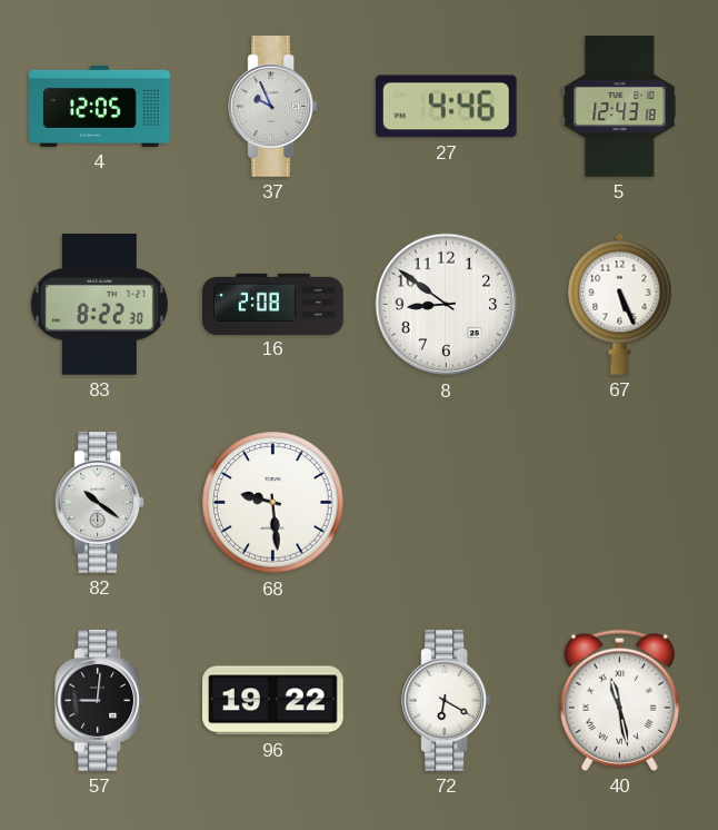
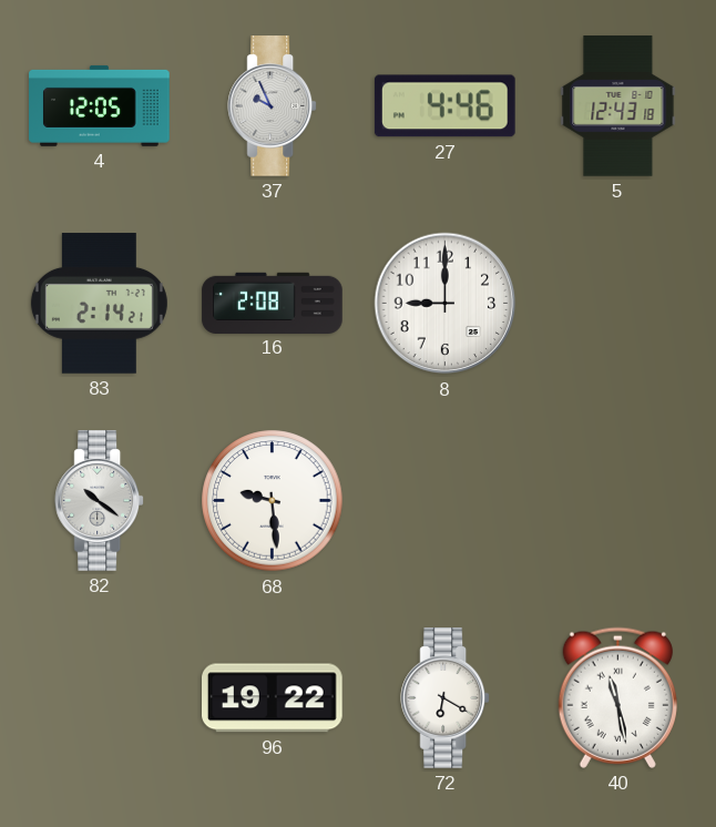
83: 8:22 -> 2:14 (99, 304)
8: 8:51 -> 9:00 (446, 304)
67: 5:26 -> none (620, 304)
57: 9:01 -> none (100, 701)
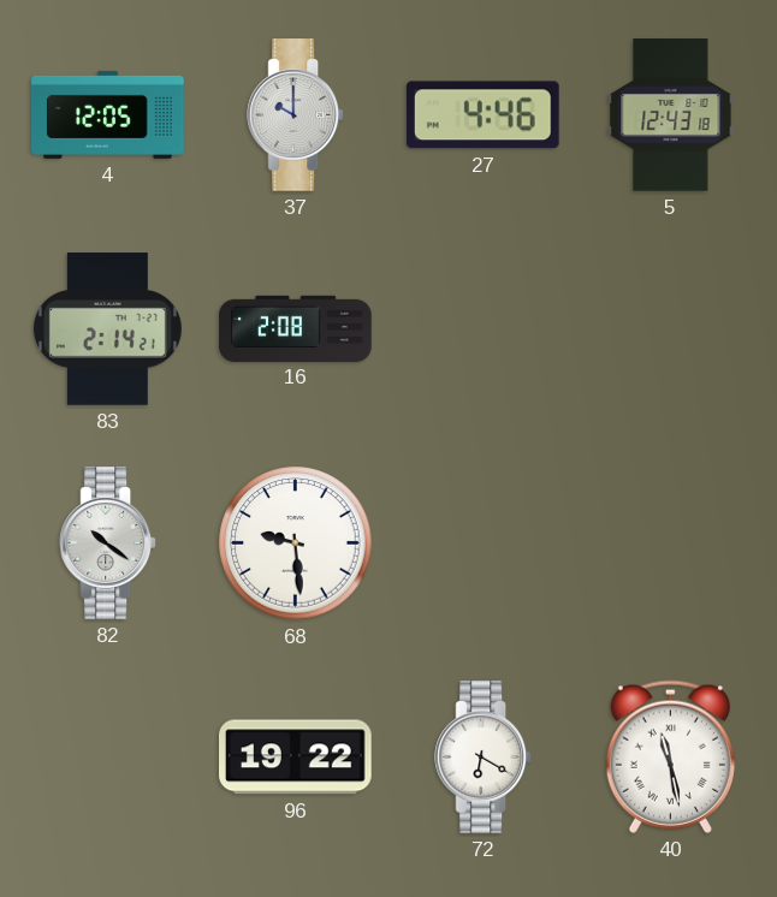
37: 9:56 -> 10:00 (296, 115)
8: 9:00 -> none (446, 304)
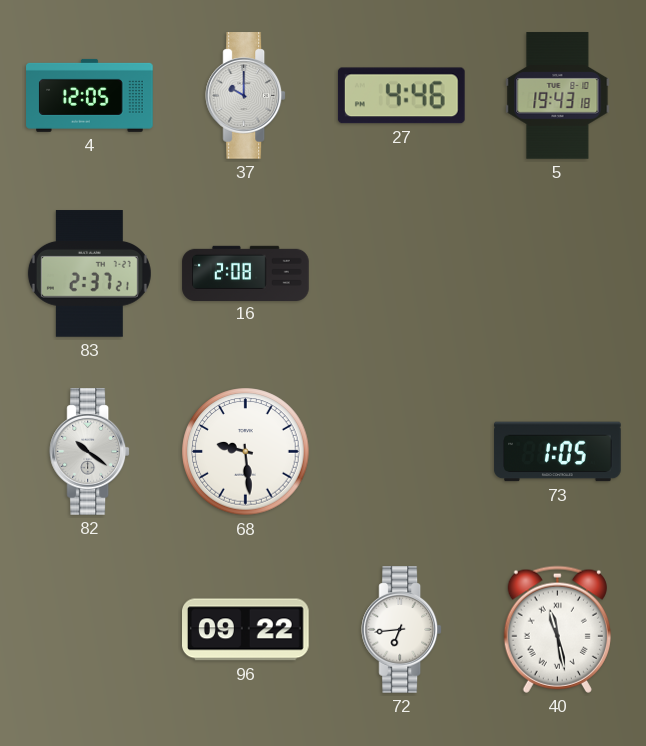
5: 12:43 -> 19:43 (558, 96)
83: 2:14 -> 2:37 (89, 274)
73: none -> 1:05 (558, 452)
96: 19:22 -> 09:22 (246, 630)
72: 6:20 -> 6:44 (402, 630)
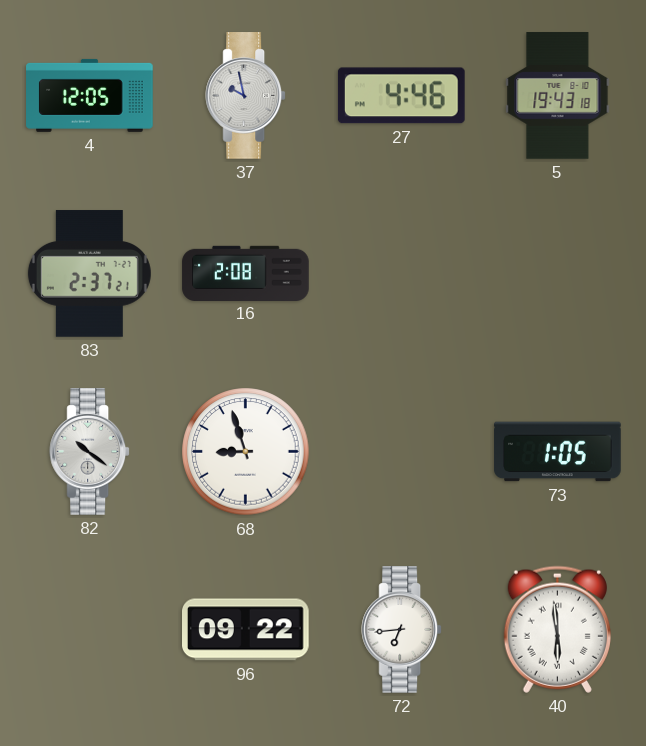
37: 10:00 -> 9:58 (246, 96)
68: 9:29 -> 8:57 (246, 452)
40: 11:28 -> 5:59 (557, 629)
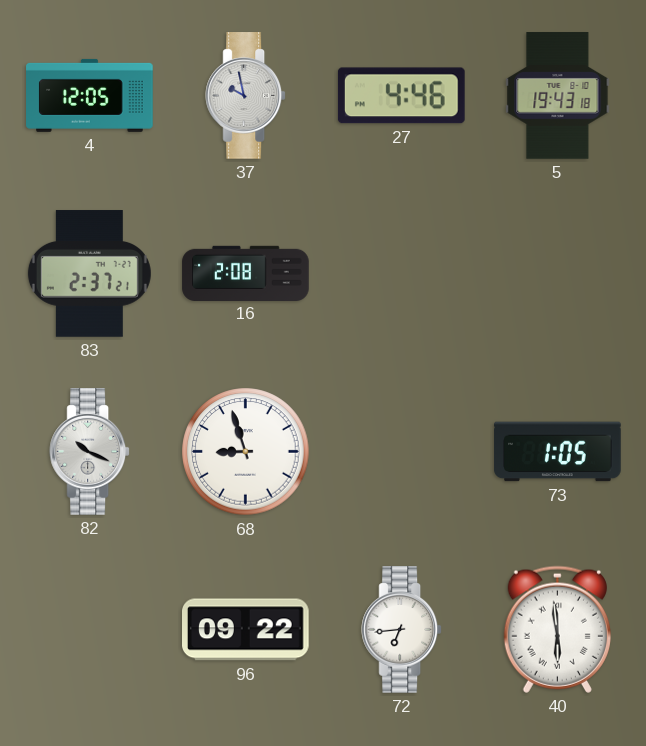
82: 10:21 -> 10:19 (90, 452)
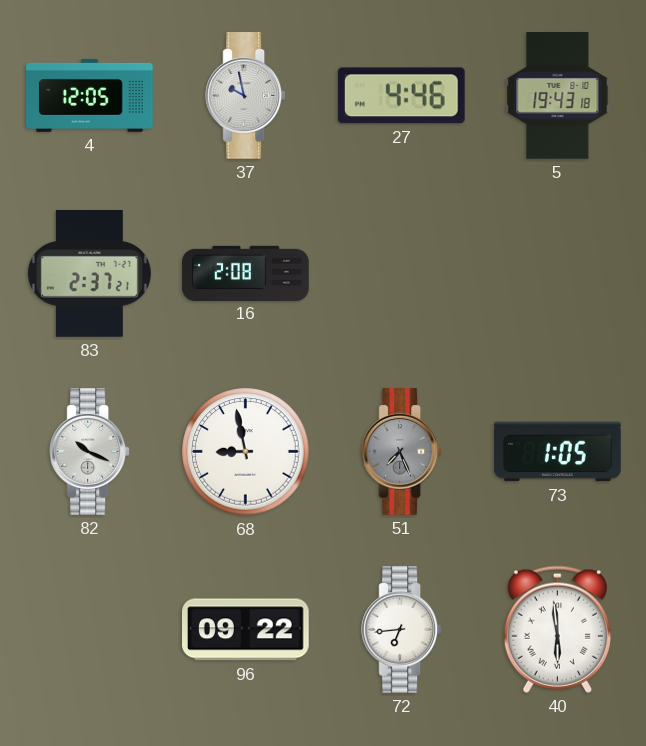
68: 8:57 -> 8:58 (246, 452)
51: none -> 7:26 (402, 452)
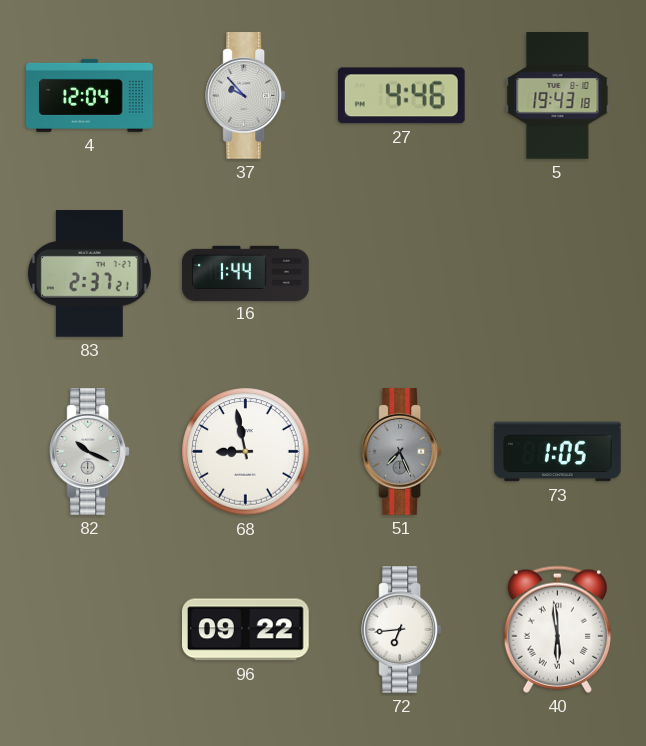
4: 12:05 -> 12:04 (90, 95)
37: 9:58 -> 9:53 (246, 96)
16: 2:08 -> 1:44 (246, 273)
